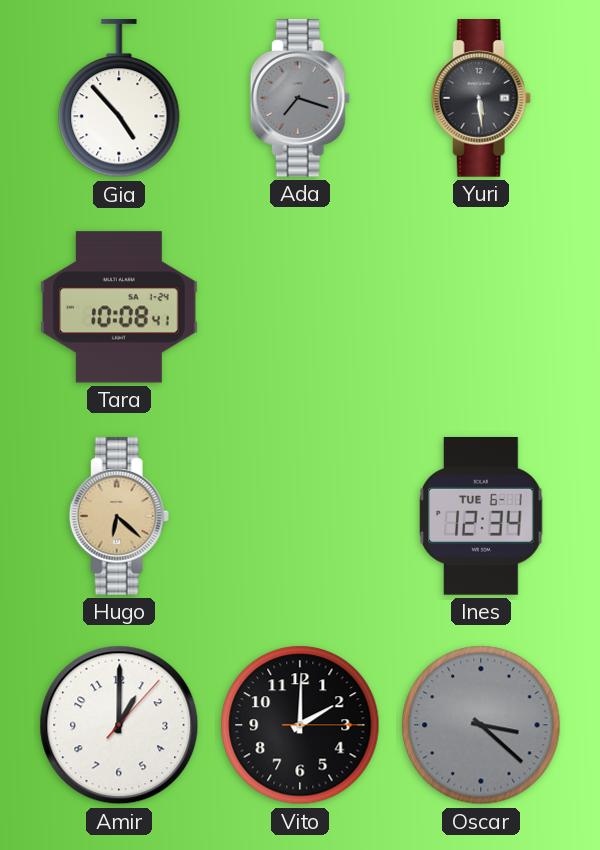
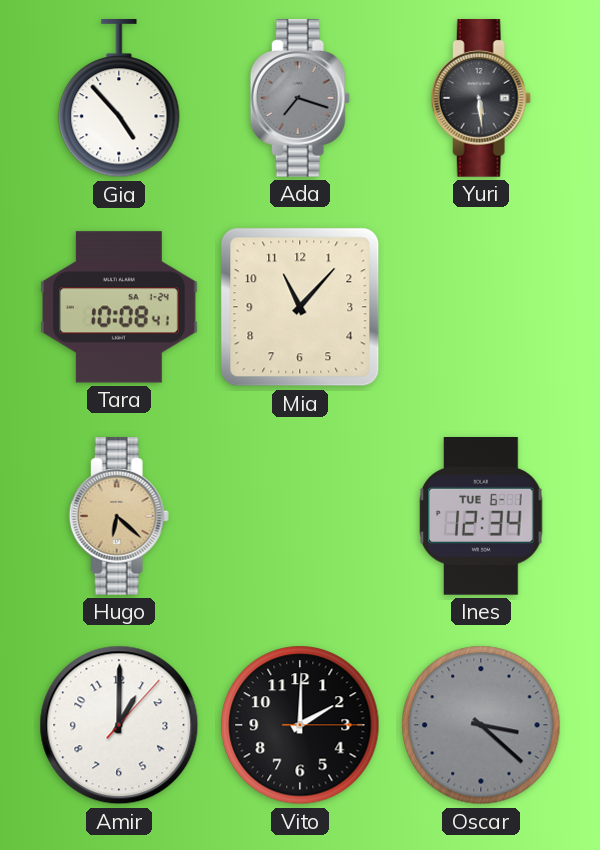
Mia: none -> 11:07 (300, 307)
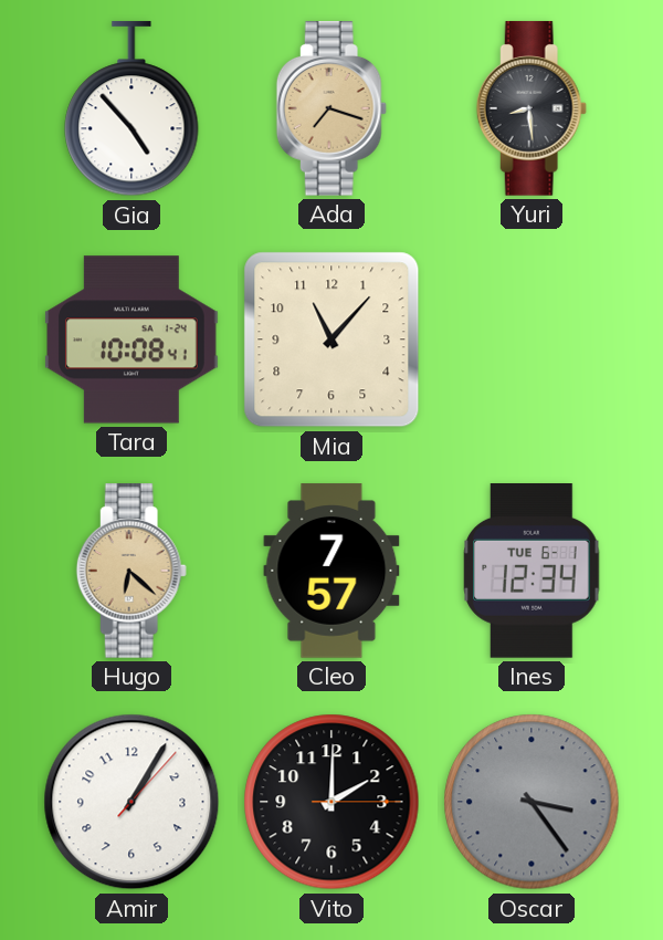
Ada dial: grey -> champagne (331, 108)
Yuri: 5:29 -> 8:29 (532, 108)
Cleo: none -> 7:57 (331, 571)
Amir: 1:00 -> 1:05 (131, 802)
Oscar: 3:22 -> 3:24 (532, 802)
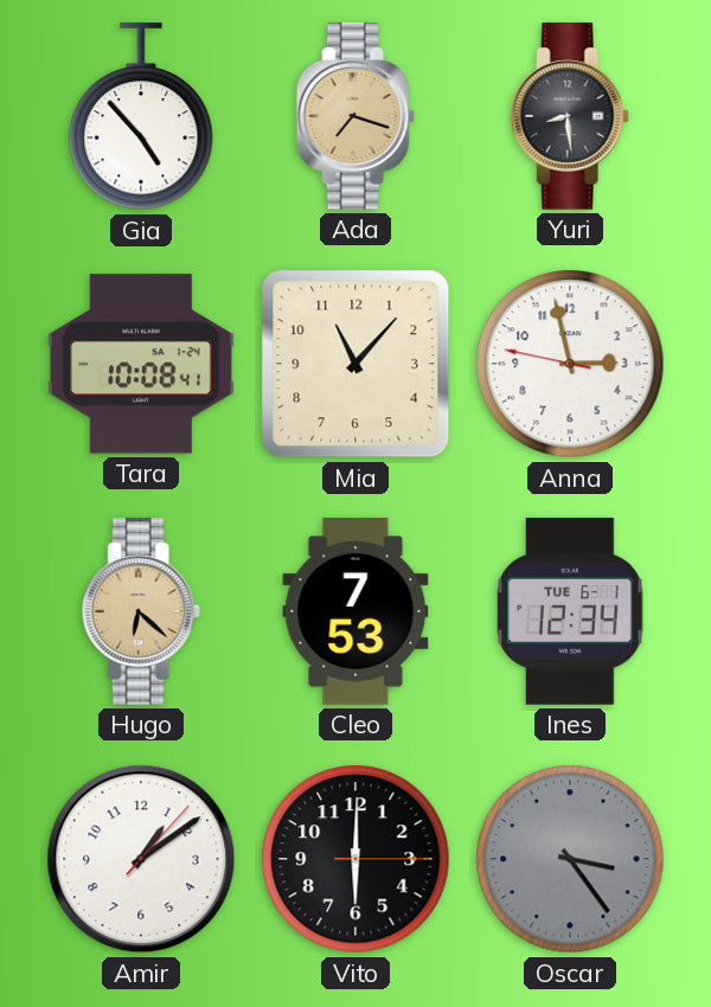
Anna: none -> 2:57 (570, 364)
Cleo: 7:57 -> 7:53 (355, 611)
Amir: 1:05 -> 1:09 (141, 859)
Vito: 2:00 -> 6:00 (355, 859)
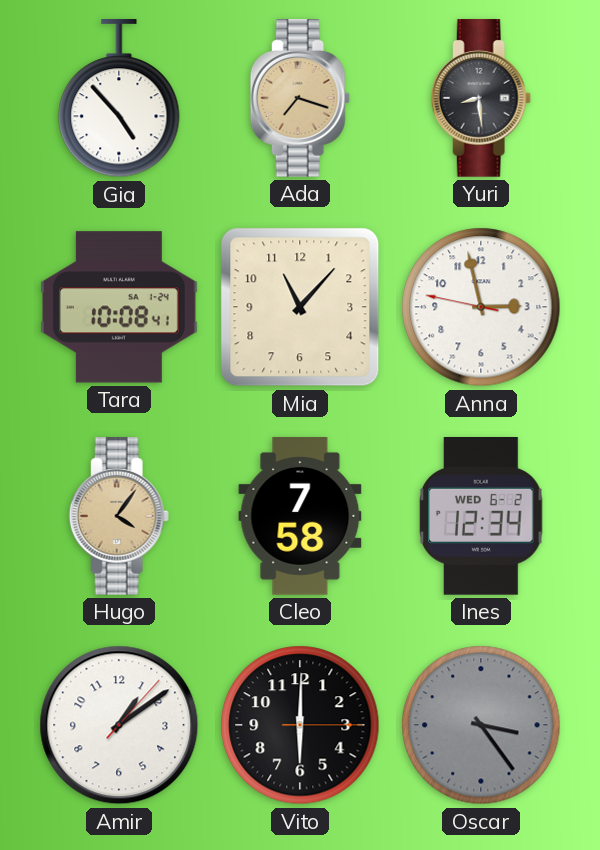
Hugo: 6:22 -> 4:06 (119, 516)
Cleo: 7:53 -> 7:58 (300, 516)
Ines date: TUE 6-1 -> WED 6-2 (481, 516)
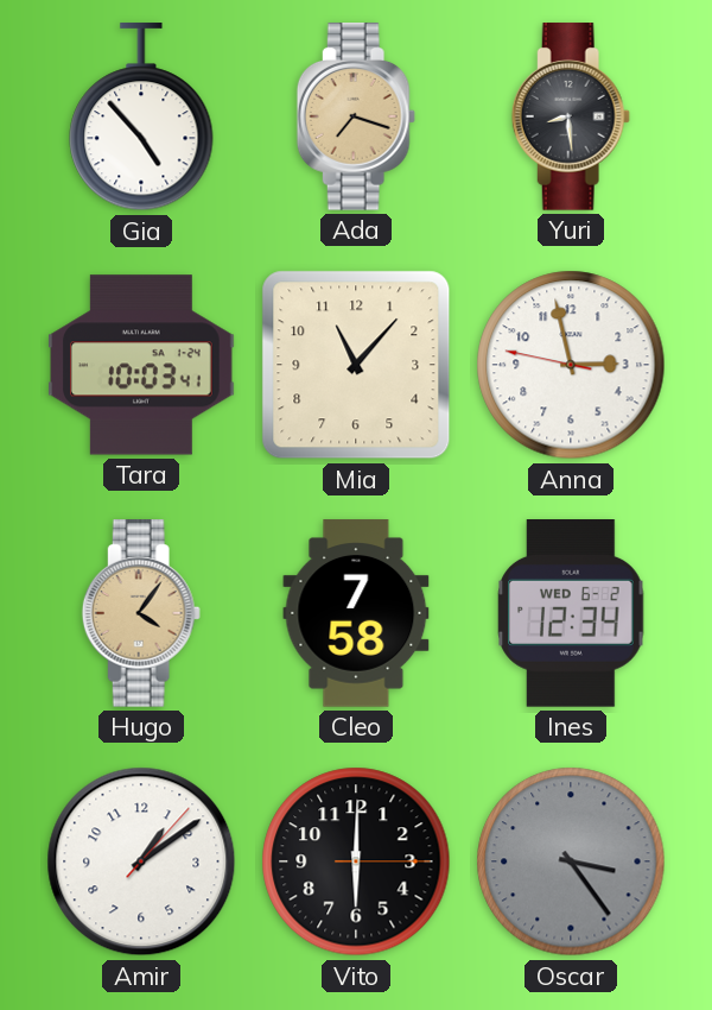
Tara: 10:08 -> 10:03 (141, 365)
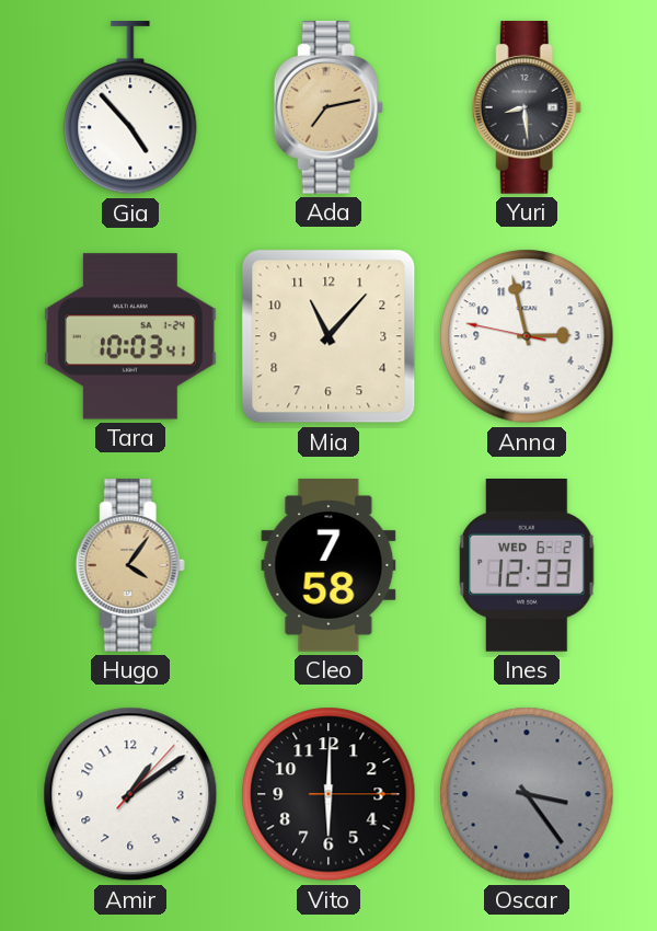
Ada: 7:18 -> 7:13 (328, 107)
Ines: 12:34 -> 12:33 (527, 565)
